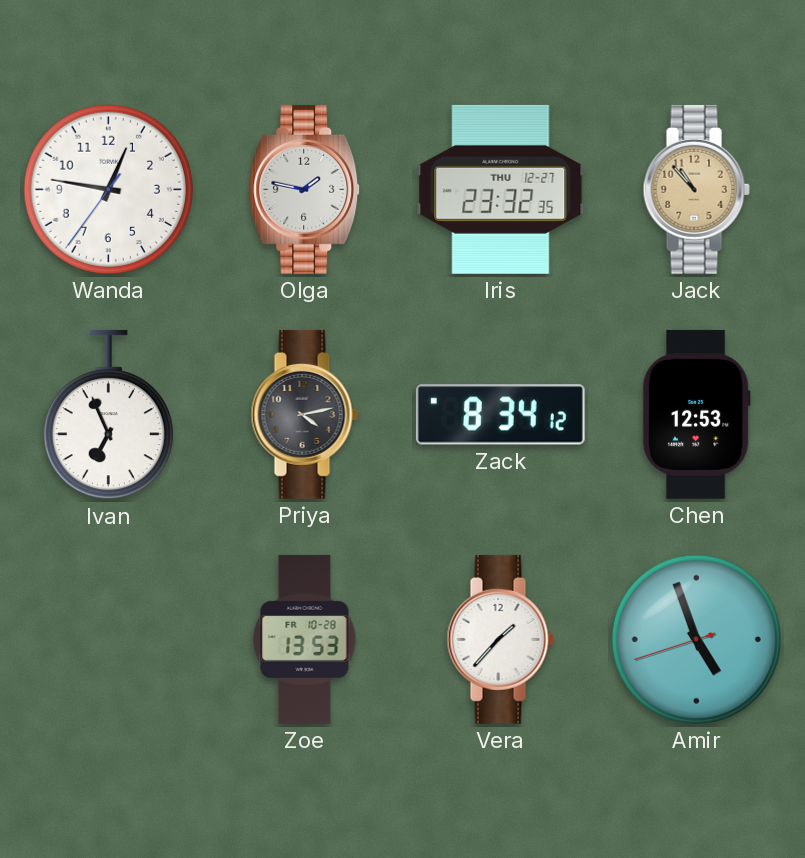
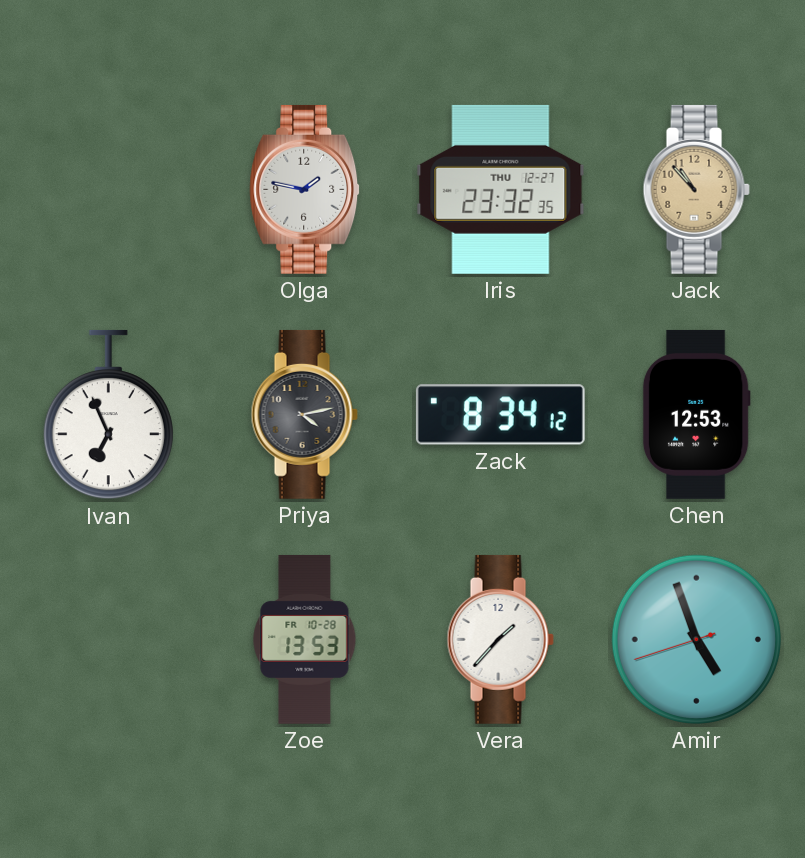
Wanda: 12:46 -> none (108, 189)
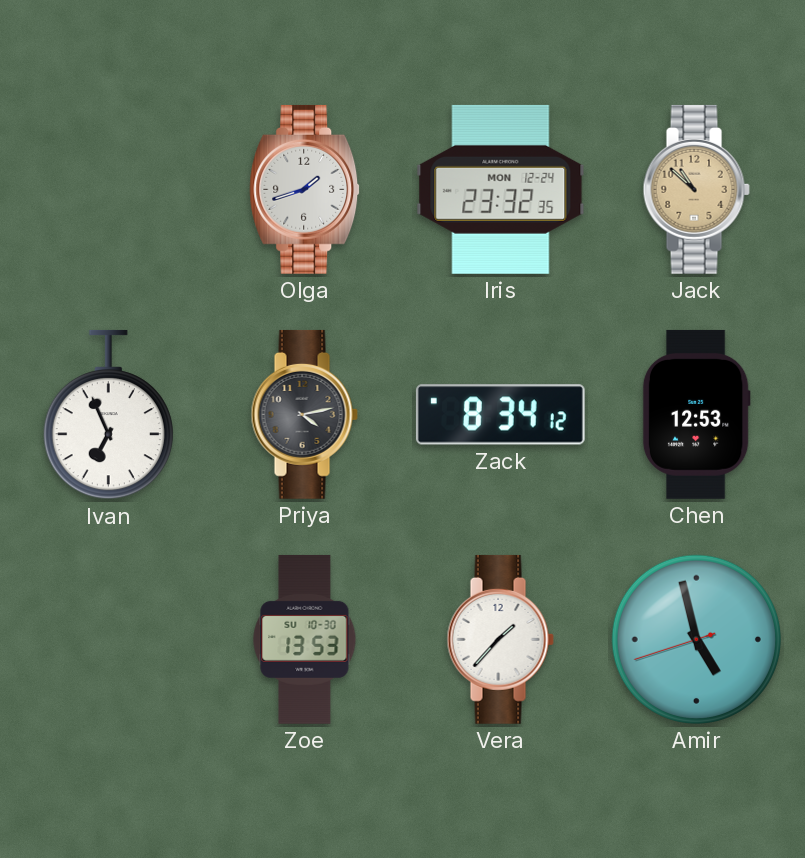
Olga: 1:47 -> 1:42 (305, 189)
Iris date: THU 12-27 -> MON 12-24 (501, 189)
Jack: 10:53 -> 10:52 (696, 189)
Zoe date: FR 10-28 -> SU 10-30 (305, 639)
Amir: 4:56 -> 4:57 (696, 639)
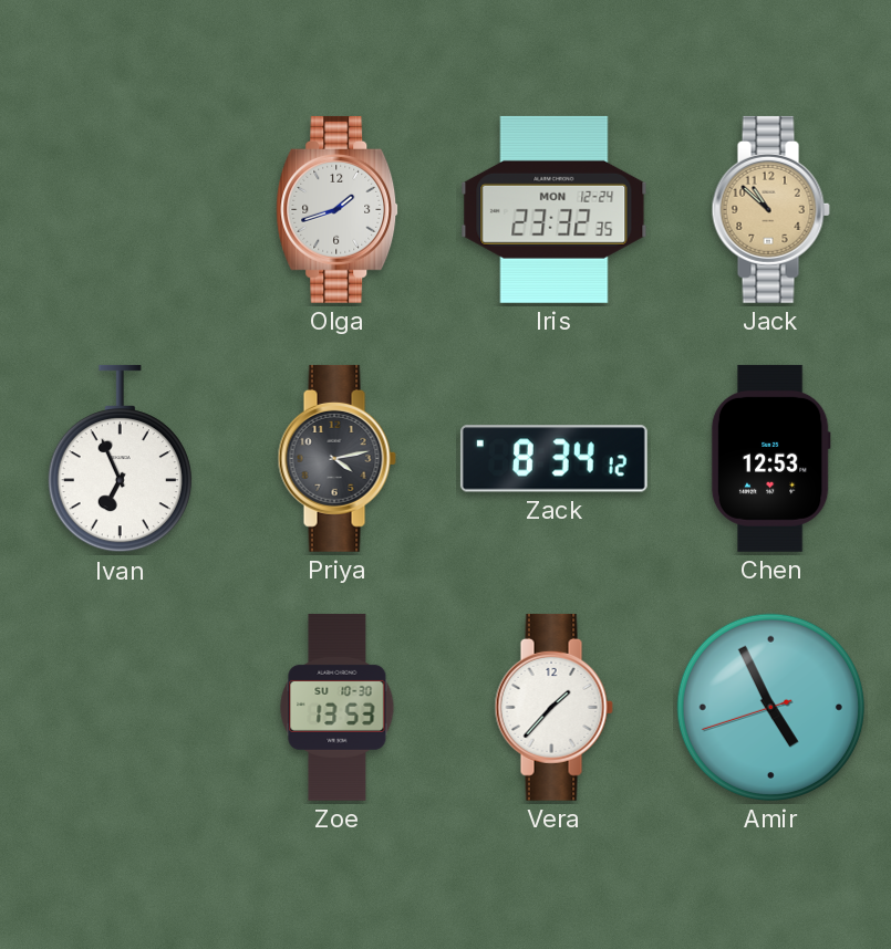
Amir: 4:57 -> 4:55 (770, 707)
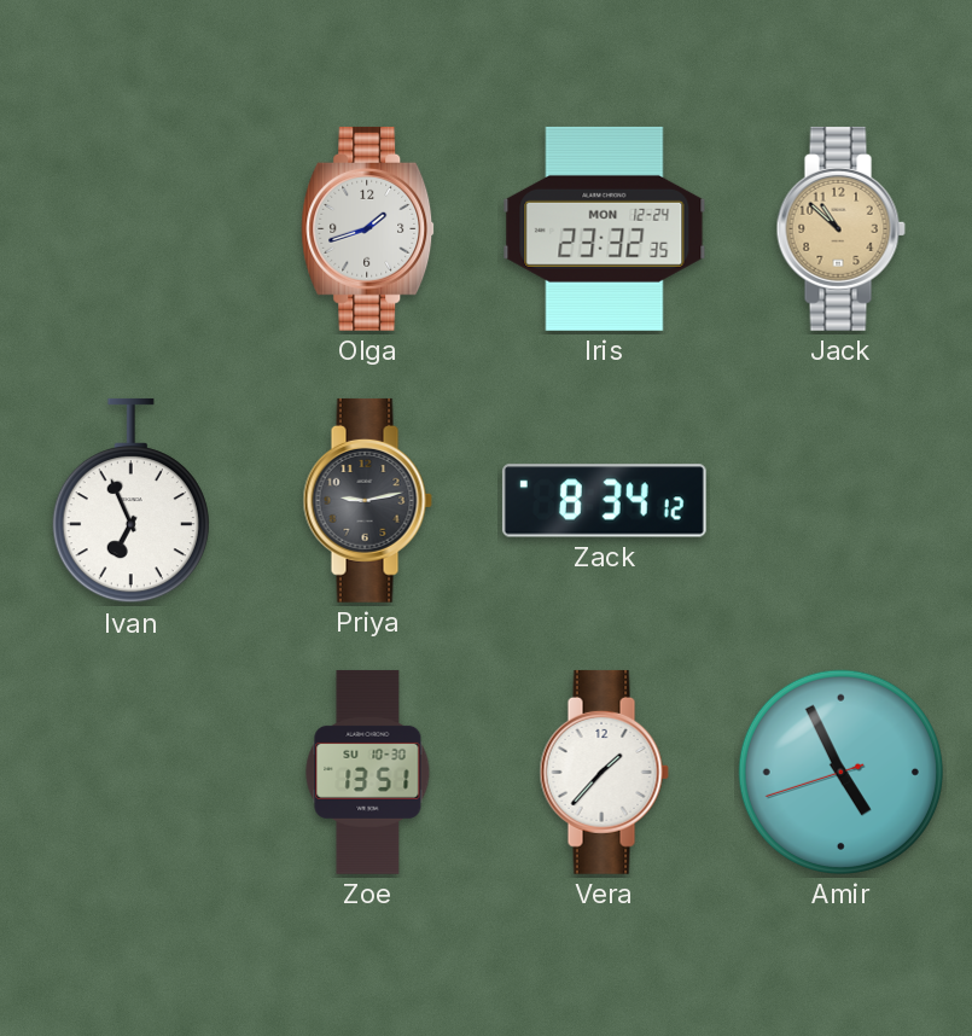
Priya: 4:13 -> 9:13 (367, 500)
Chen: 12:53 -> none (770, 458)
Zoe: 13:53 -> 13:51 (368, 772)
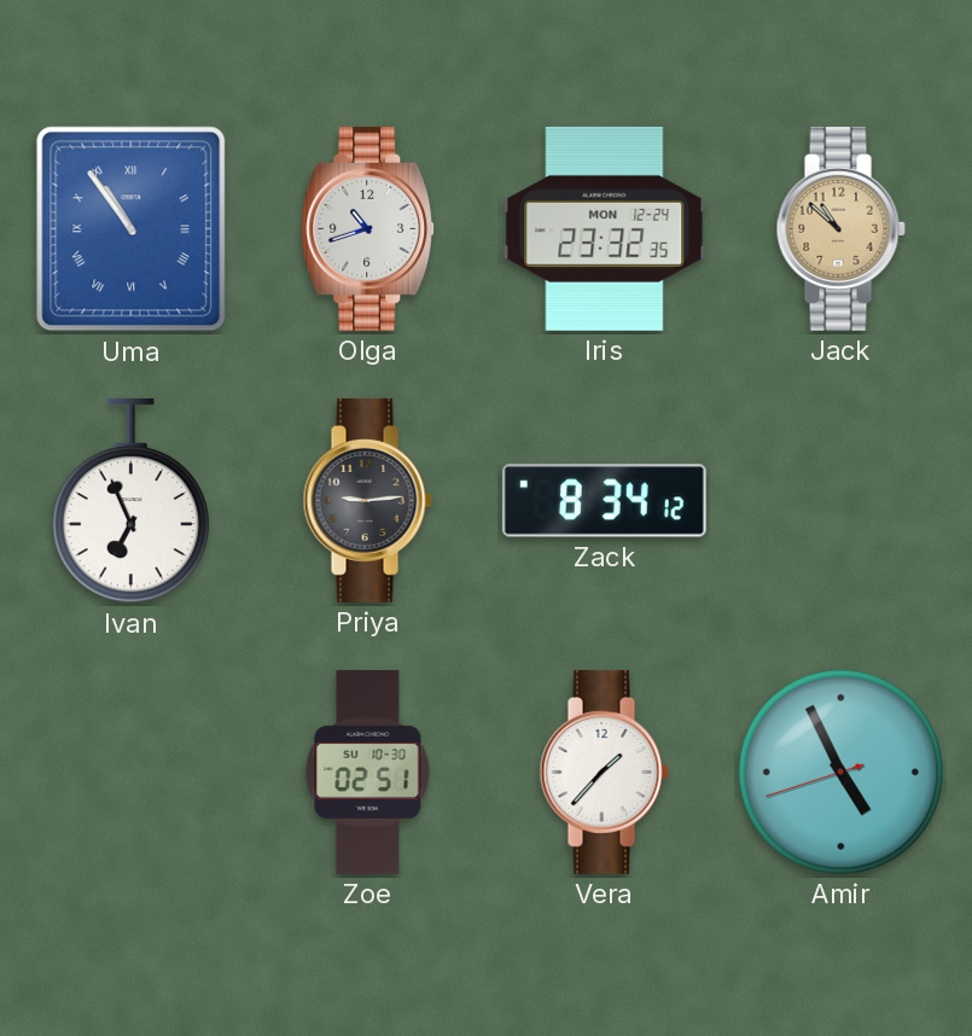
Uma: none -> 10:54 (132, 229)
Olga: 1:42 -> 10:42 (368, 228)
Priya: 9:13 -> 9:14 (367, 500)
Zoe: 13:51 -> 02:51 (368, 772)
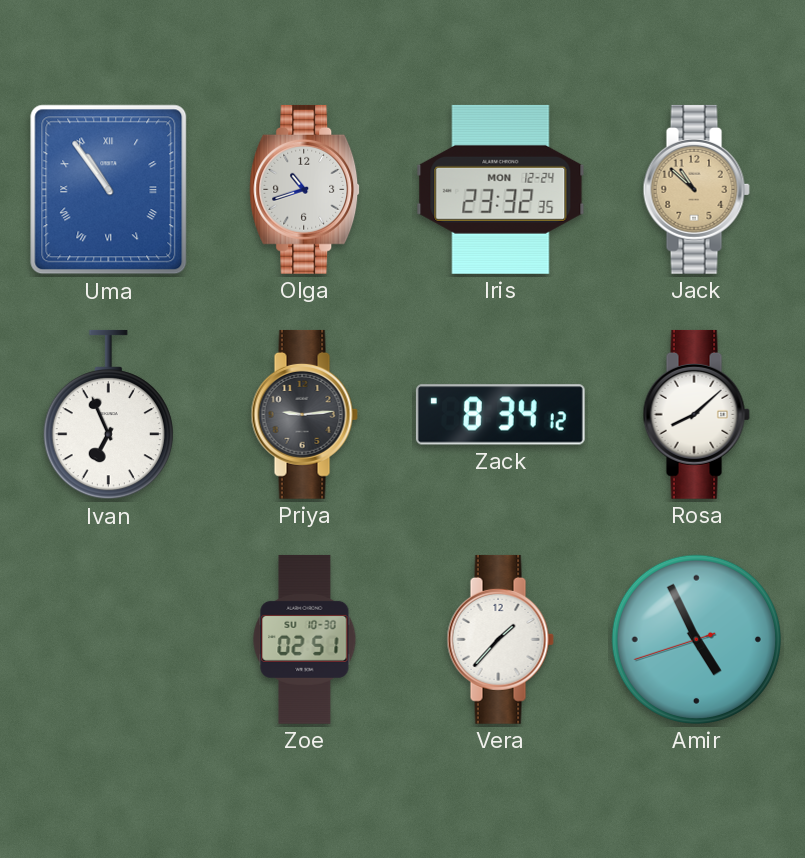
Rosa: none -> 8:08 (696, 414)
